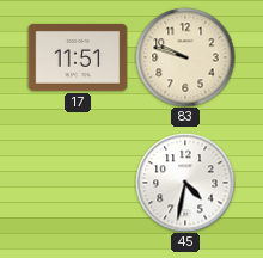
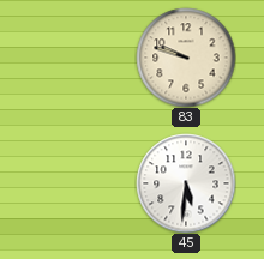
17: 11:51 -> none (78, 57)
45: 4:32 -> 5:31 (186, 183)
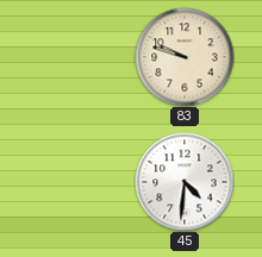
45: 5:31 -> 4:31 (185, 182)
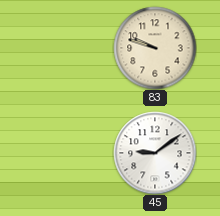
45: 4:31 -> 9:09 (155, 153)
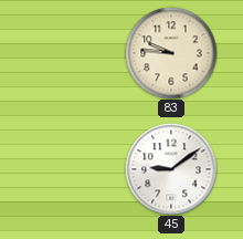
83: 9:48 -> 9:46 (171, 53)
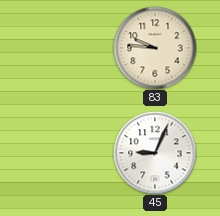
45: 9:09 -> 9:04 (155, 153)
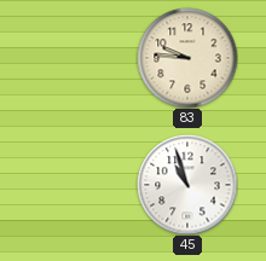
45: 9:04 -> 10:57 (187, 185)
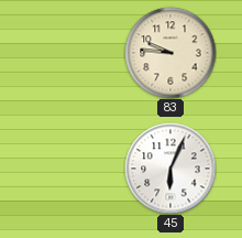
45: 10:57 -> 6:04 (170, 169)
